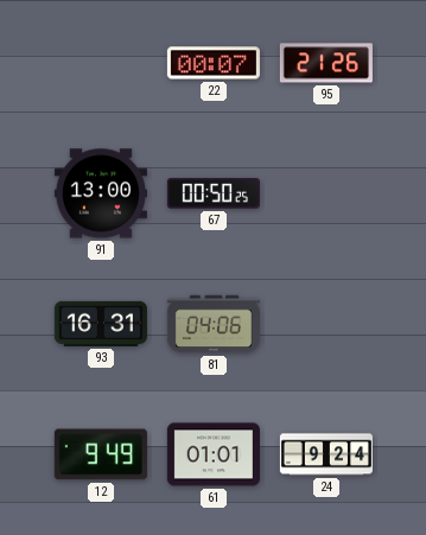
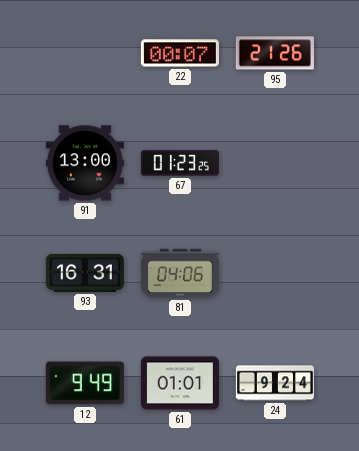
67: 00:50 -> 01:23 (180, 163)
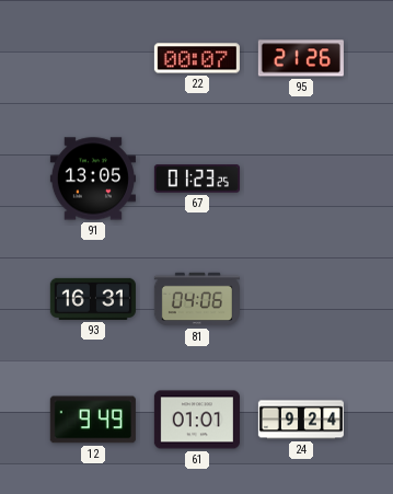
91: 13:00 -> 13:05 (93, 179)
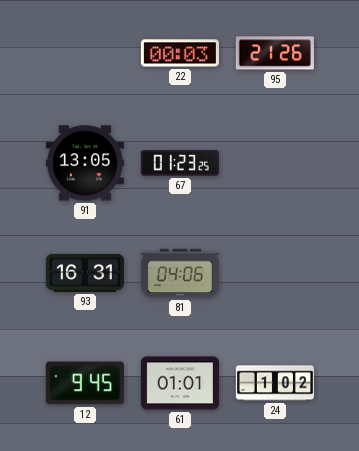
22: 00:07 -> 00:03 (180, 53)
12: 9:49 -> 9:45 (85, 383)
24: 9:24 -> 1:02 (275, 383)
